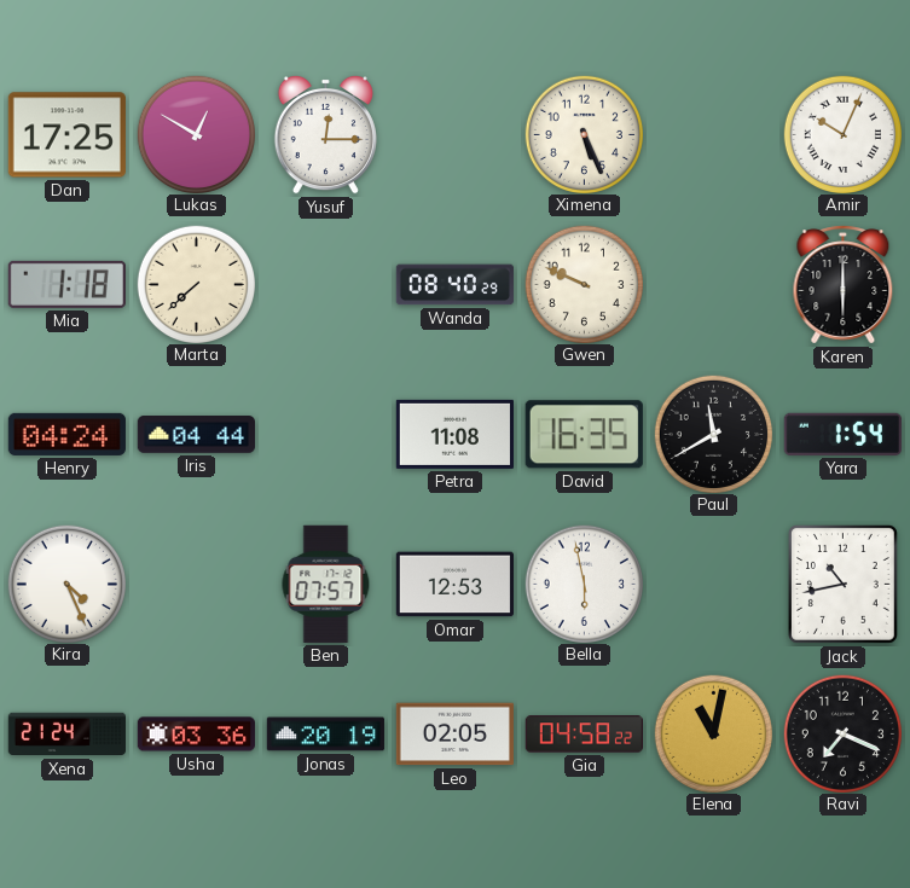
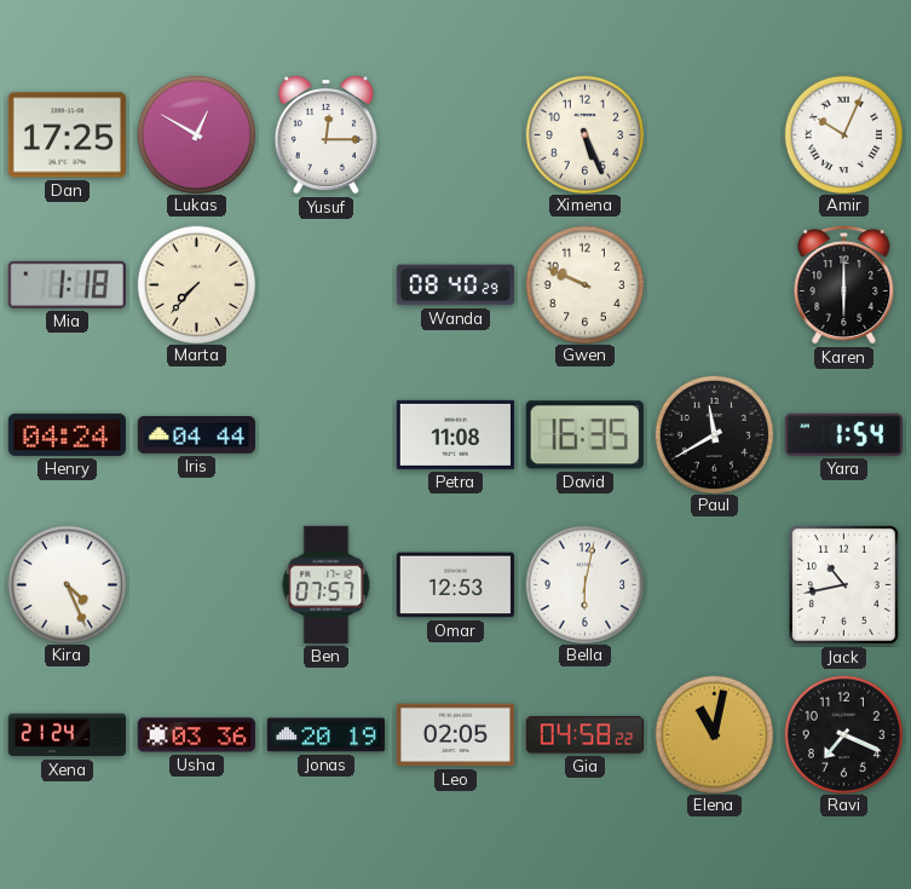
Marta: 7:38 -> 7:37 (196, 284)
Bella: 5:58 -> 6:02 (584, 584)
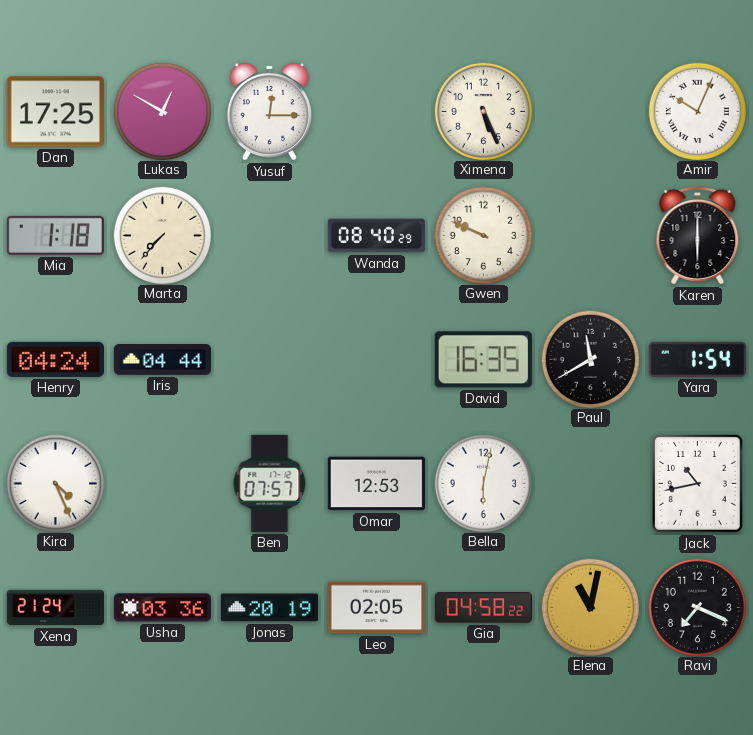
Petra: 11:08 -> none (455, 434)
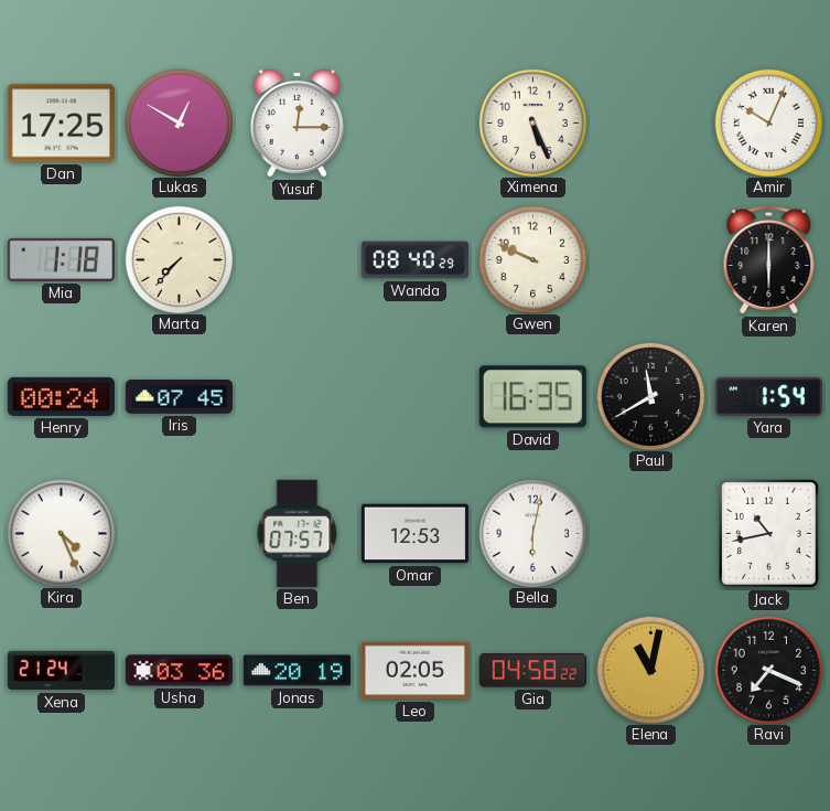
Henry: 04:24 -> 00:24 (61, 396)
Iris: 04:44 -> 07:45 (179, 397)
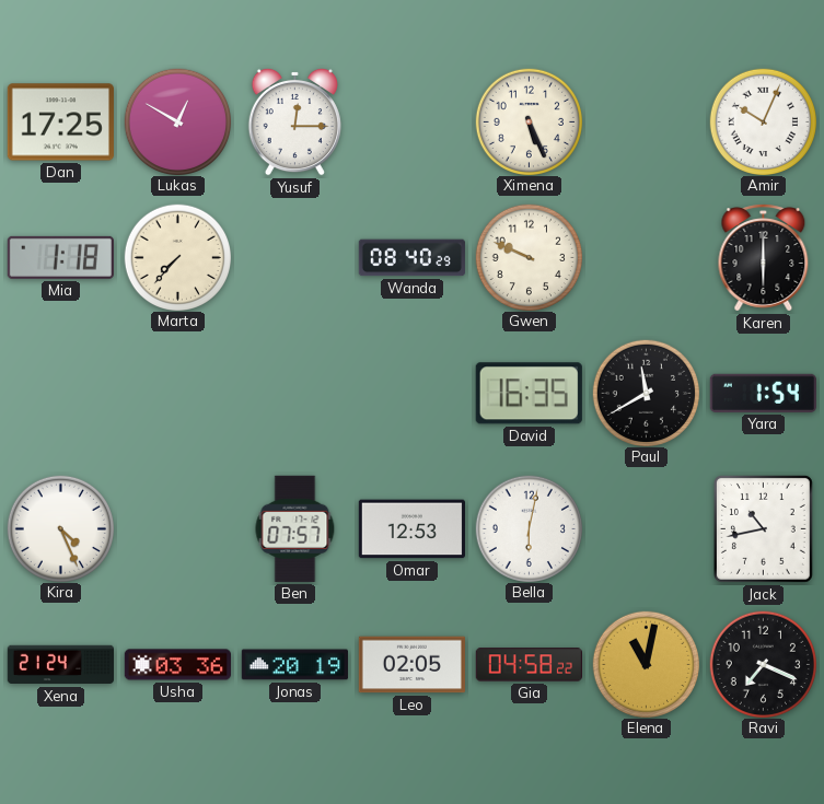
Henry: 00:24 -> none (61, 396)
Iris: 07:45 -> none (179, 397)
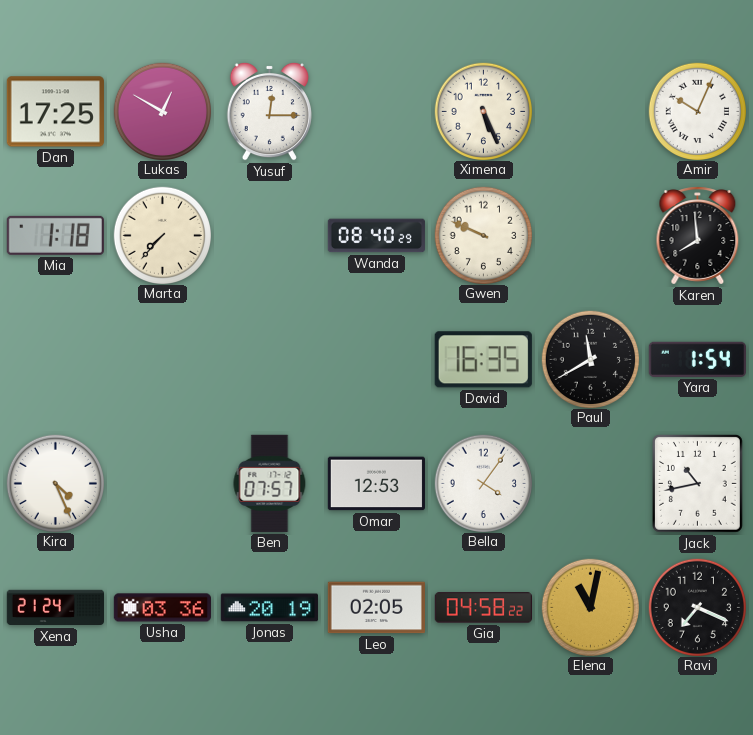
Karen: 6:00 -> 7:59 (698, 236)
Bella: 6:02 -> 4:06 (483, 483)
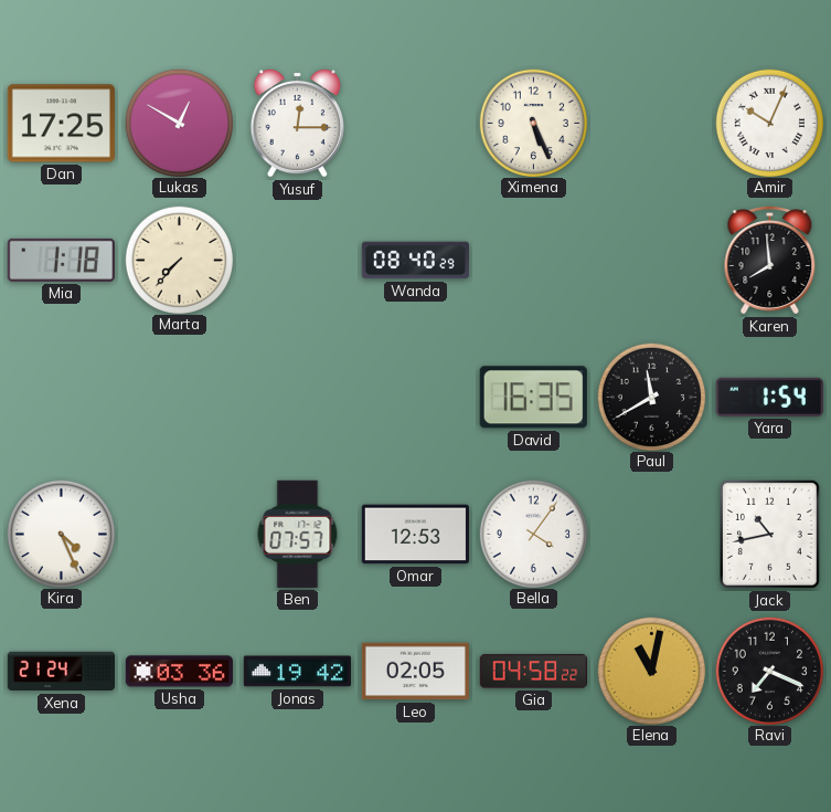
Gwen: 9:49 -> none (483, 235)
Jonas: 20:19 -> 19:42 (297, 672)
